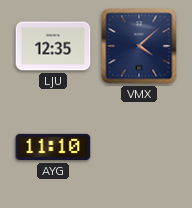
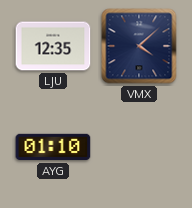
AYG: 11:10 -> 01:10 (53, 147)
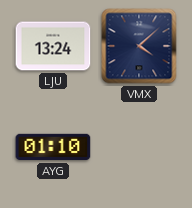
LJU: 12:35 -> 13:24 (53, 46)
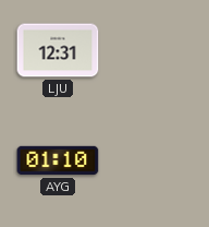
LJU: 13:24 -> 12:31 (58, 50)
VMX: 4:08 -> none (139, 46)
